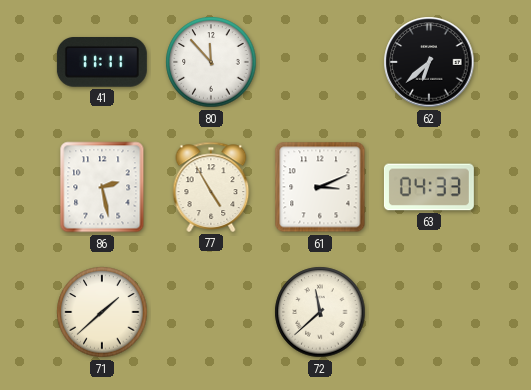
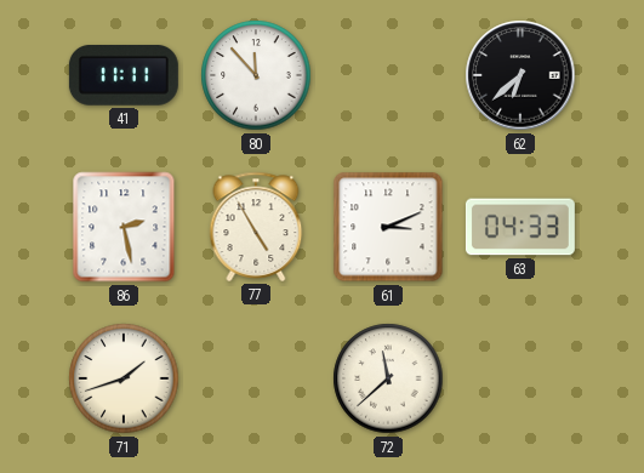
71: 1:38 -> 1:42 (124, 378)
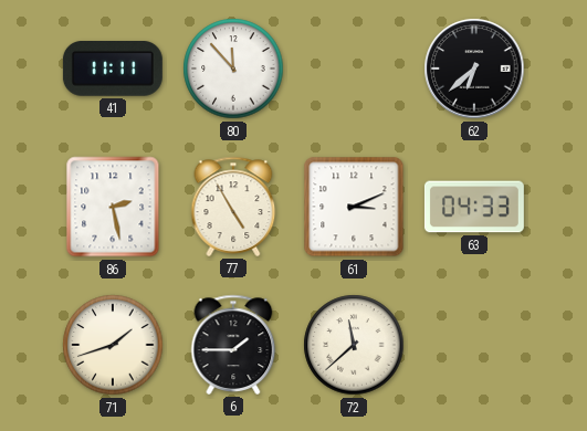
6: none -> 1:45 (233, 345)
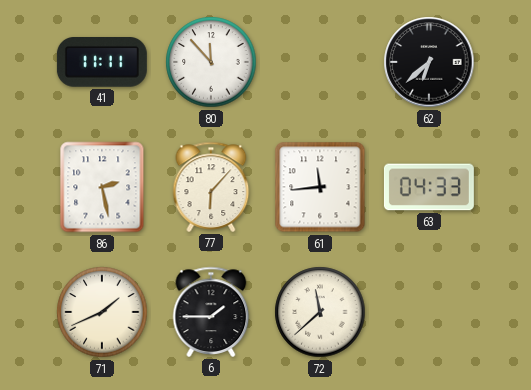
77: 4:55 -> 6:07 (211, 187)
61: 3:11 -> 11:44 (320, 187)
71: 1:42 -> 1:41 (102, 312)
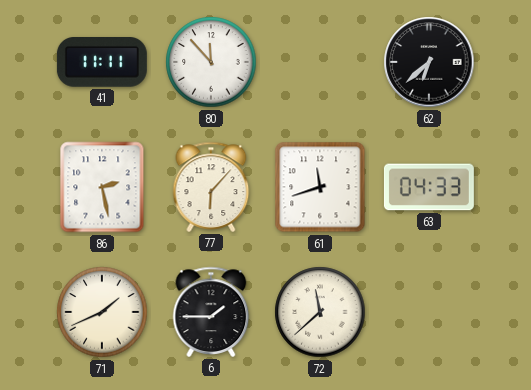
61: 11:44 -> 11:42 (320, 187)
